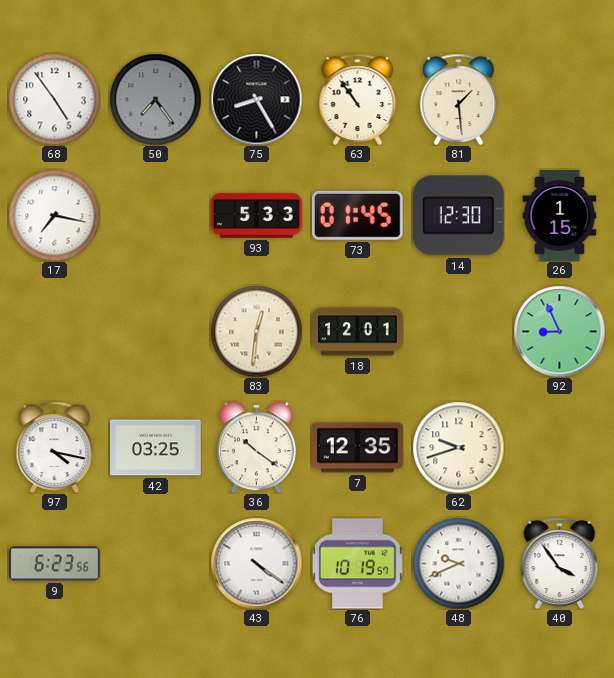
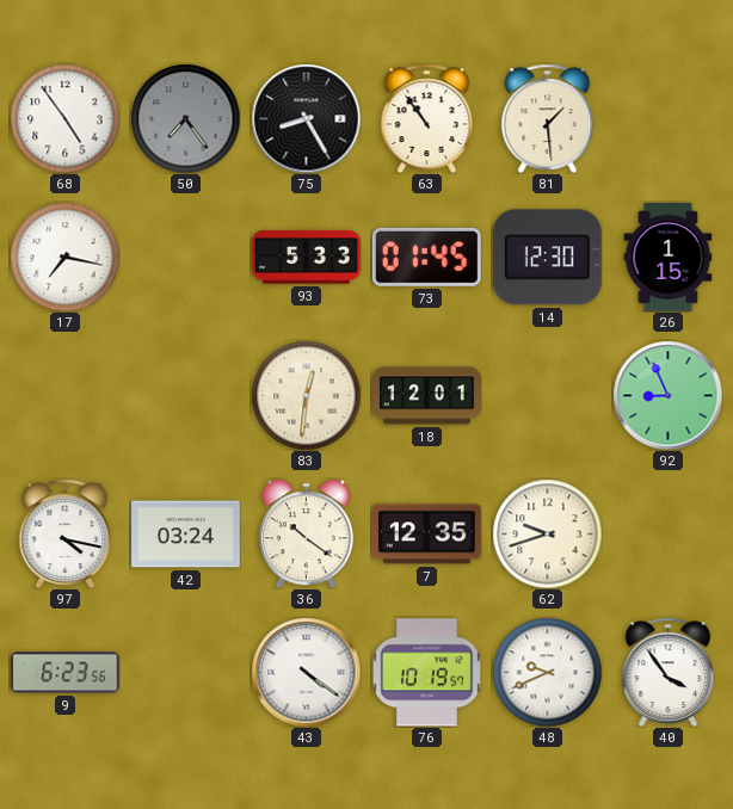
42: 03:25 -> 03:24 (186, 535)
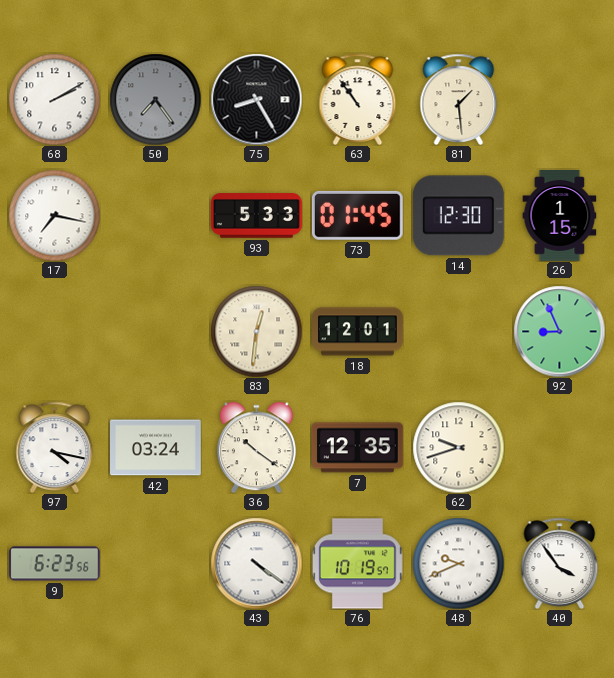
68: 4:54 -> 2:10 (54, 99)
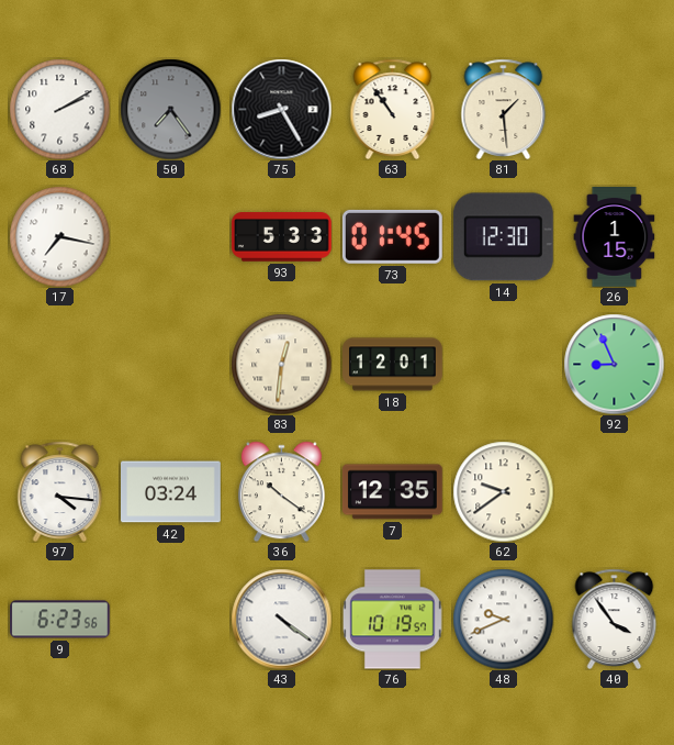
97: 4:17 -> 4:16 (60, 491)
62: 9:42 -> 9:39 (503, 491)
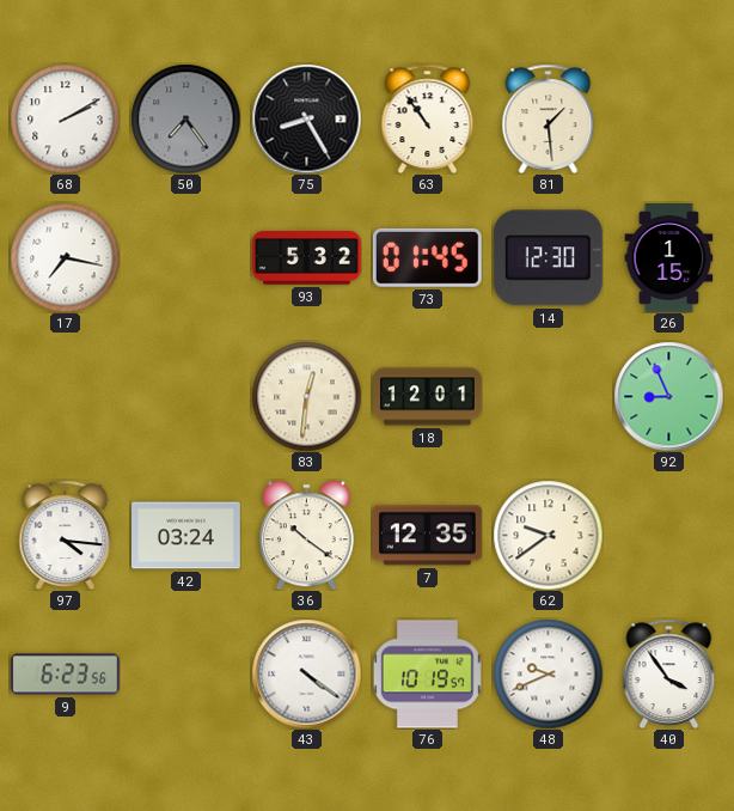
93: 5:33 -> 5:32 (307, 258)
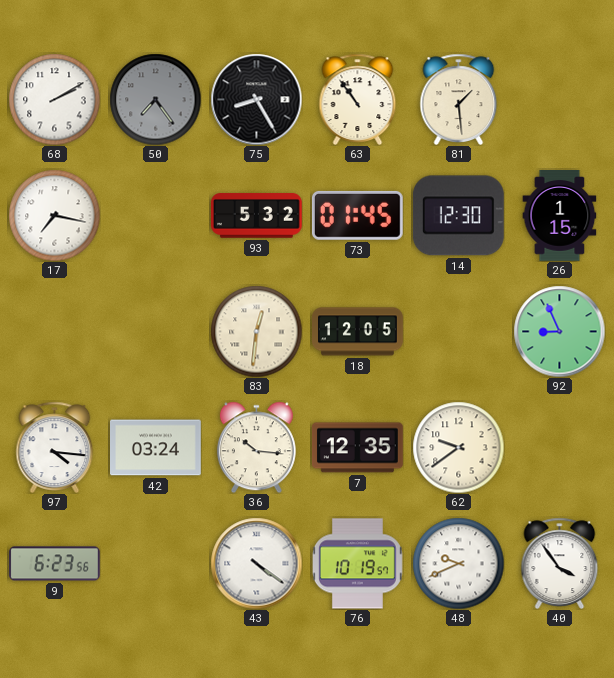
18: 12:01 -> 12:05 (358, 332)
36: 10:21 -> 10:16 (256, 447)
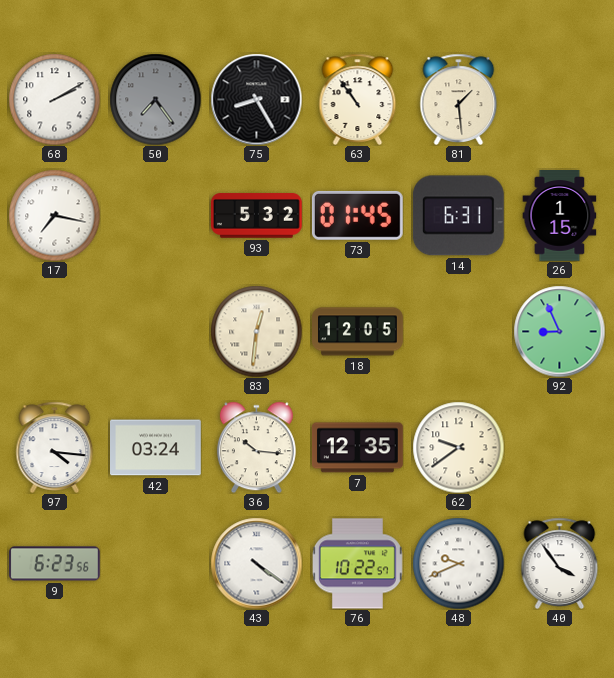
14: 12:30 -> 6:31 (458, 216)
76: 10:19 -> 10:22 (357, 564)
